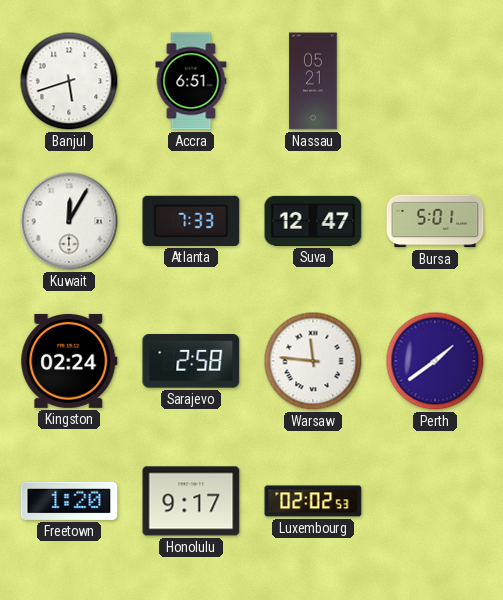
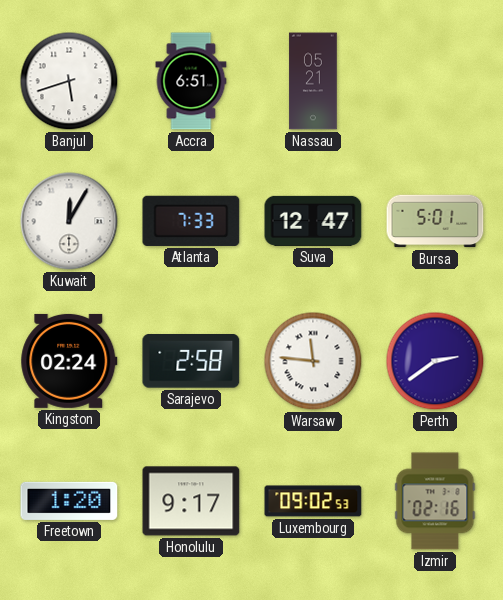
Perth: 1:39 -> 2:39 (435, 361)
Luxembourg: 02:02 -> 09:02 (313, 501)
Izmir: none -> 02:16 (435, 501)
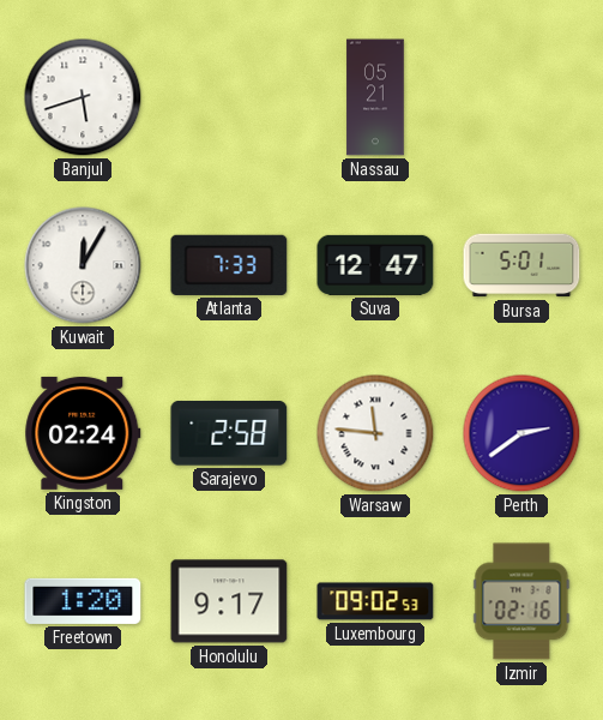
Accra: 6:51 -> none (191, 81)
